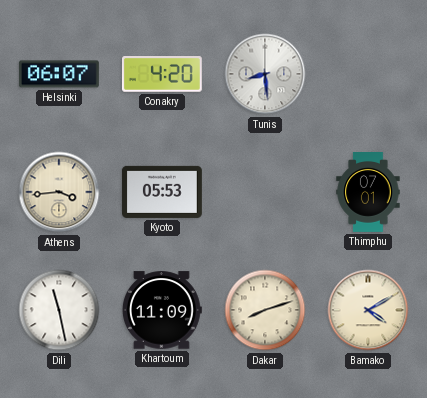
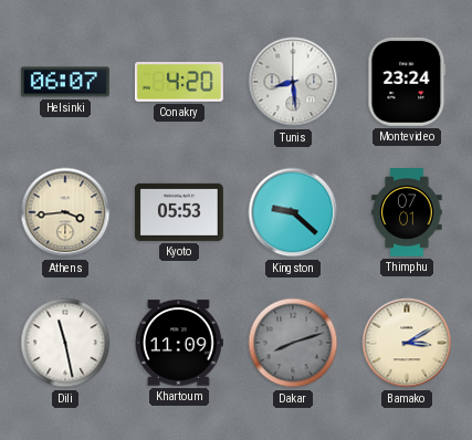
Montevideo: none -> 23:24 (407, 82)
Kingston: none -> 9:22 (293, 212)
Dakar dial: cream -> grey (293, 343)
Bamako: 4:10 -> 3:10 (407, 343)
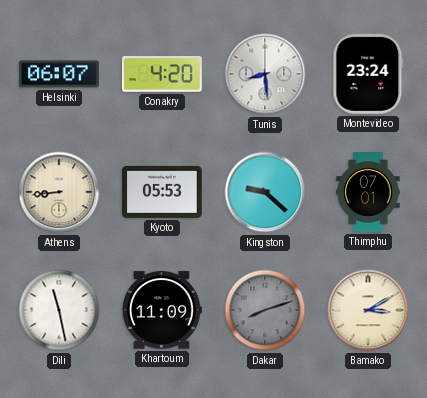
Athens: 3:44 -> 8:44 (59, 192)
